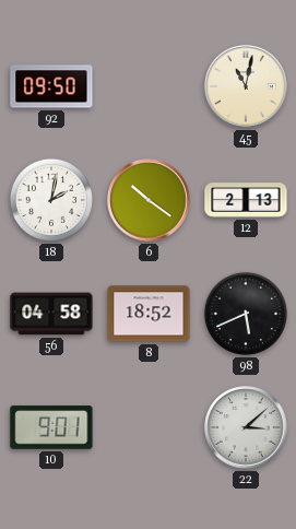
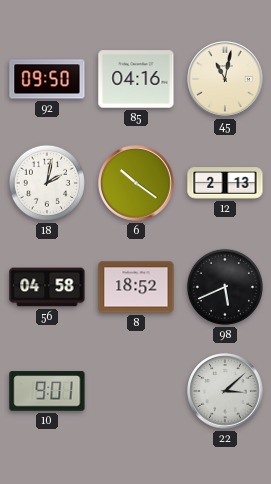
85: none -> 04:16 (136, 79)
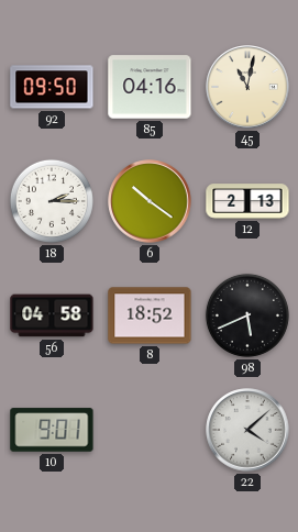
18: 2:02 -> 2:15 (52, 201)
22: 3:08 -> 4:08 (247, 430)
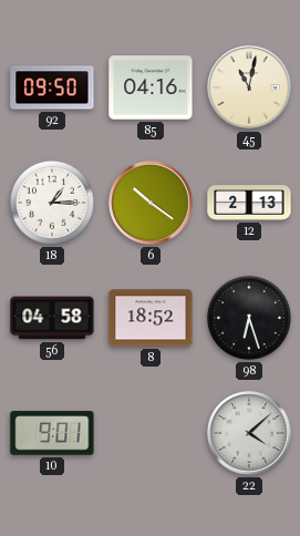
18: 2:15 -> 1:15 (52, 203)
98: 5:41 -> 6:27 (249, 318)
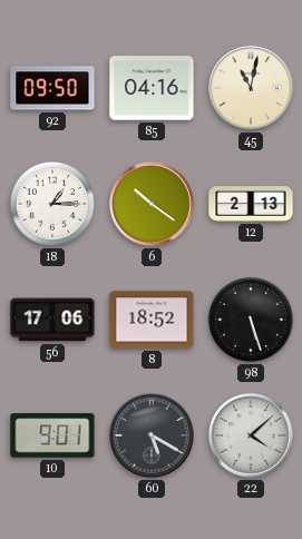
56: 04:58 -> 17:06 (52, 320)
98: 6:27 -> 5:27 (251, 320)
60: none -> 5:20 (152, 435)
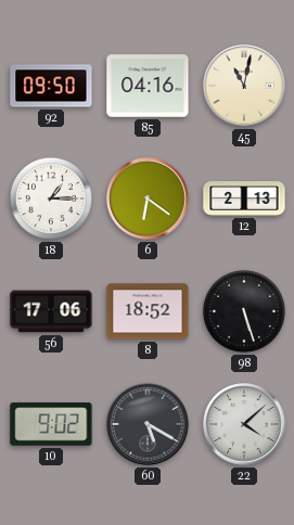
6: 10:21 -> 6:21 (148, 199)
10: 9:01 -> 9:02 (51, 424)
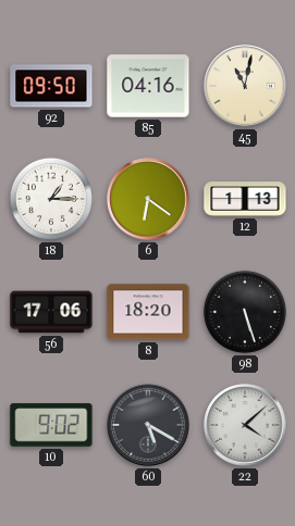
12: 2:13 -> 1:13 (245, 199)
8: 18:52 -> 18:20 (148, 312)
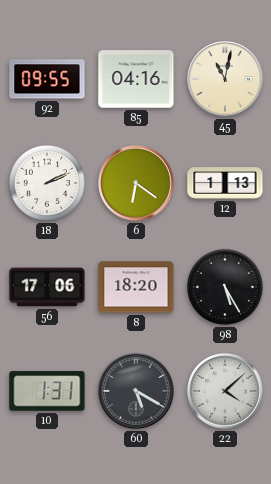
92: 09:50 -> 09:55 (47, 79)
18: 1:15 -> 2:11 (47, 183)
98: 5:27 -> 5:25 (225, 287)
10: 9:02 -> 1:31 (47, 391)
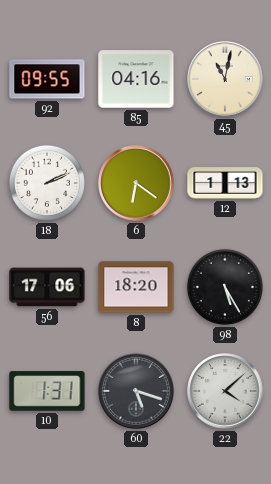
60: 5:20 -> 5:18 (136, 391)
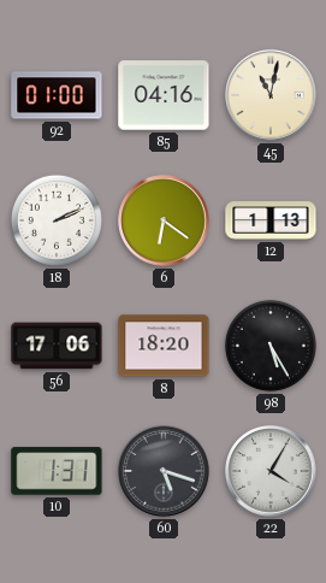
92: 09:55 -> 01:00 (57, 95)
22: 4:08 -> 4:05 (271, 471)
